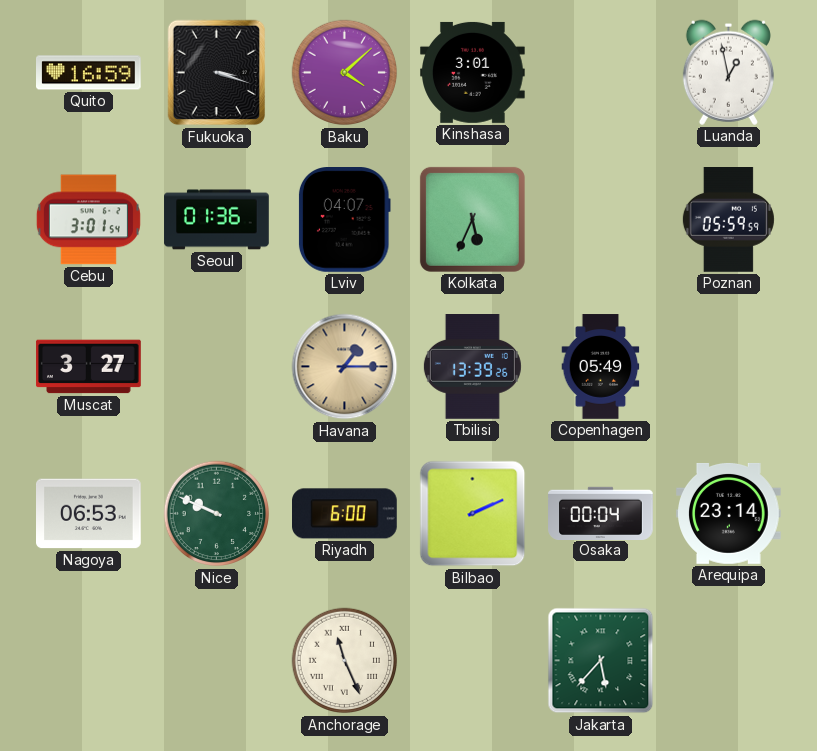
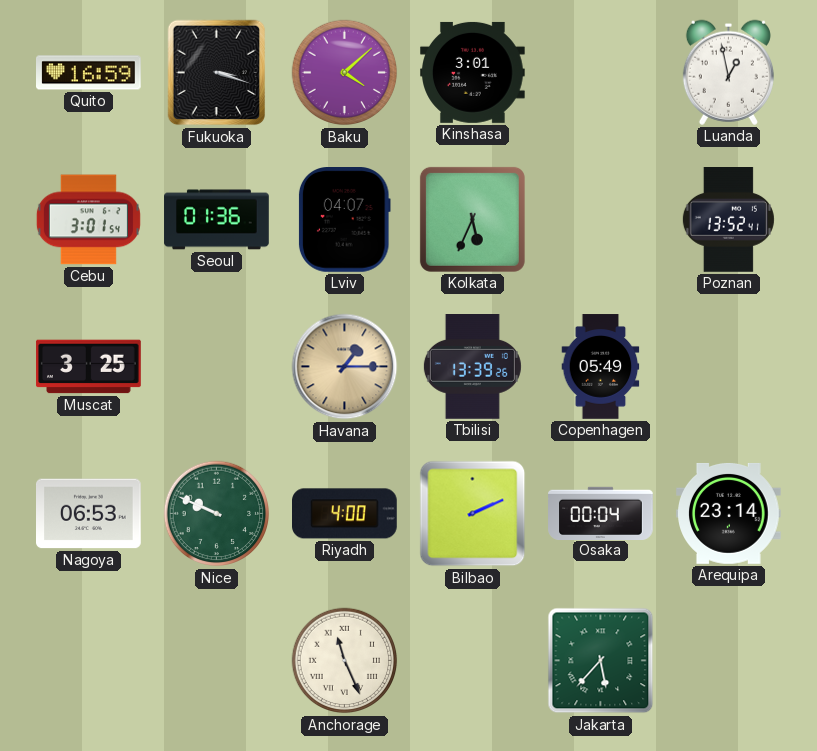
Poznan: 05:59 -> 13:52 (728, 220)
Muscat: 3:27 -> 3:25 (89, 367)
Riyadh: 6:00 -> 4:00 (345, 514)
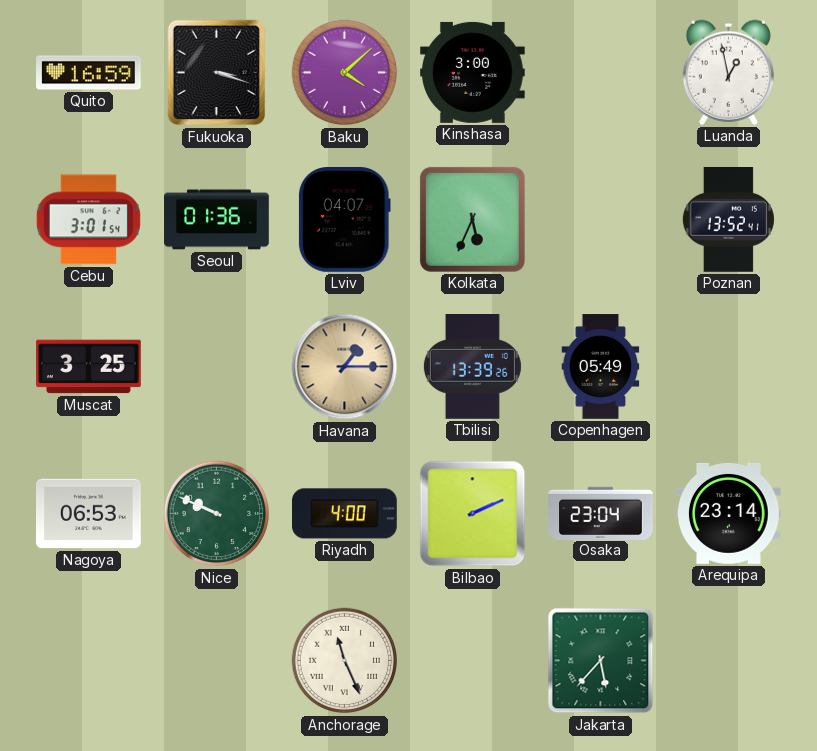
Kinshasa: 3:01 -> 3:00 (473, 72)
Osaka: 00:04 -> 23:04 (601, 513)
